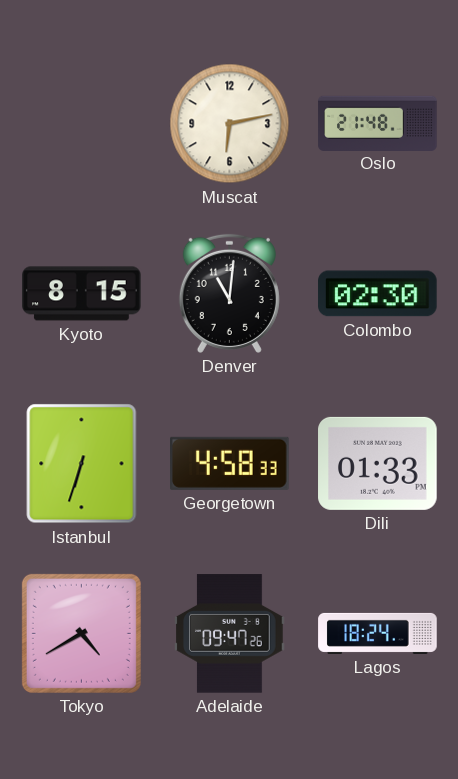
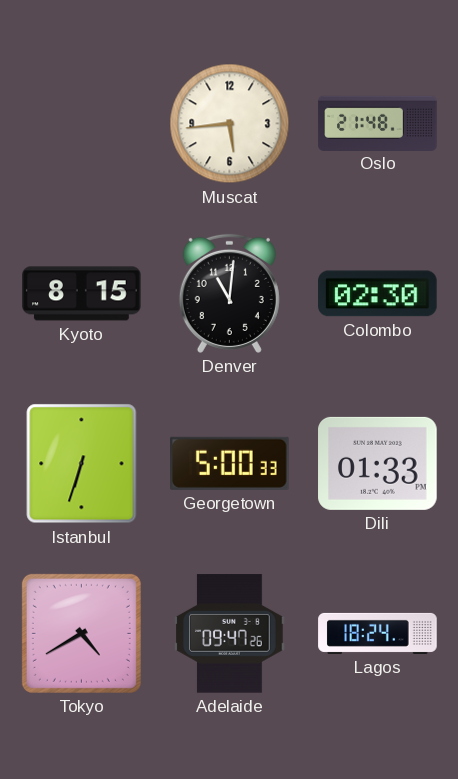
Muscat: 6:13 -> 5:44 (230, 124)
Georgetown: 4:58 -> 5:00 (230, 463)
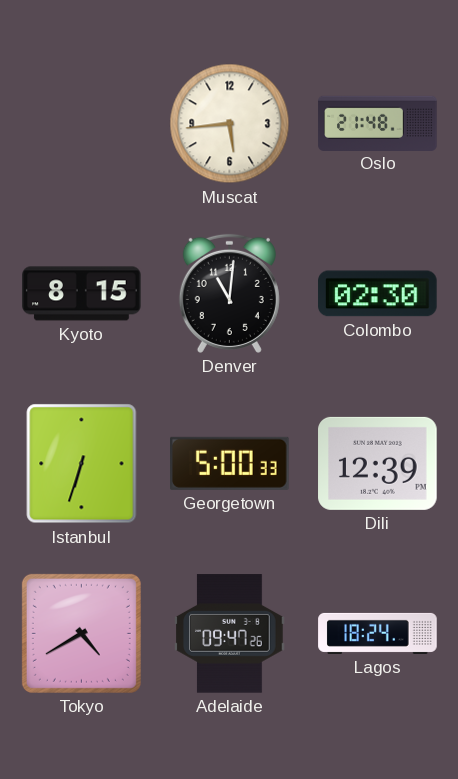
Dili: 01:33 -> 12:39 (378, 463)
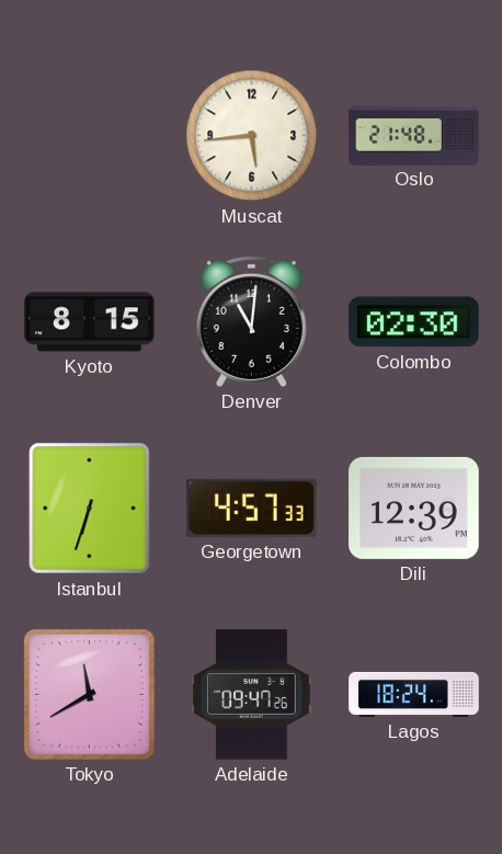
Georgetown: 5:00 -> 4:57 (252, 508)
Tokyo: 4:40 -> 11:40 (89, 694)
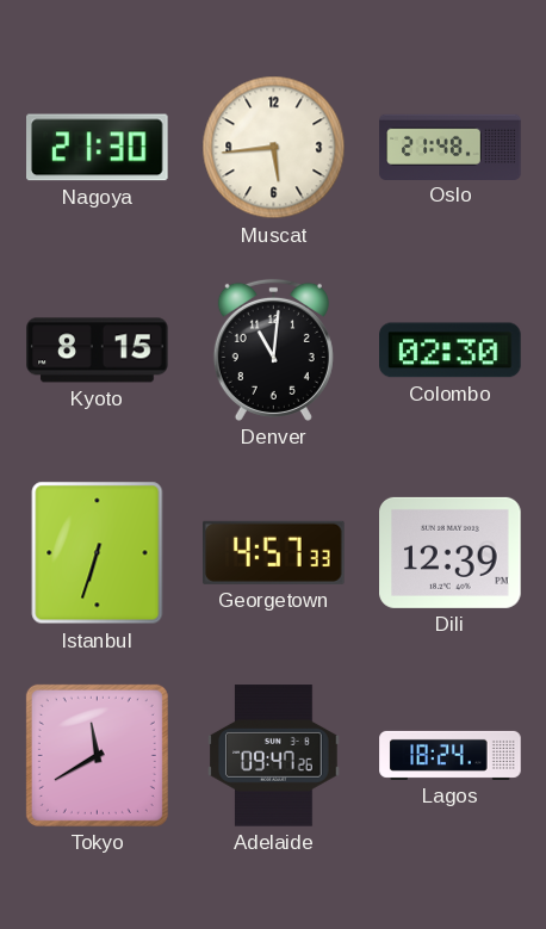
Nagoya: none -> 21:30 (98, 148)
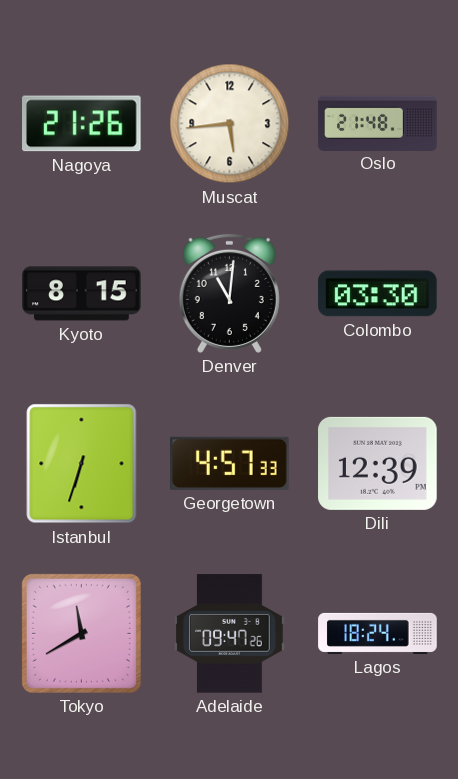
Nagoya: 21:30 -> 21:26 (82, 124)
Colombo: 02:30 -> 03:30 (378, 294)
